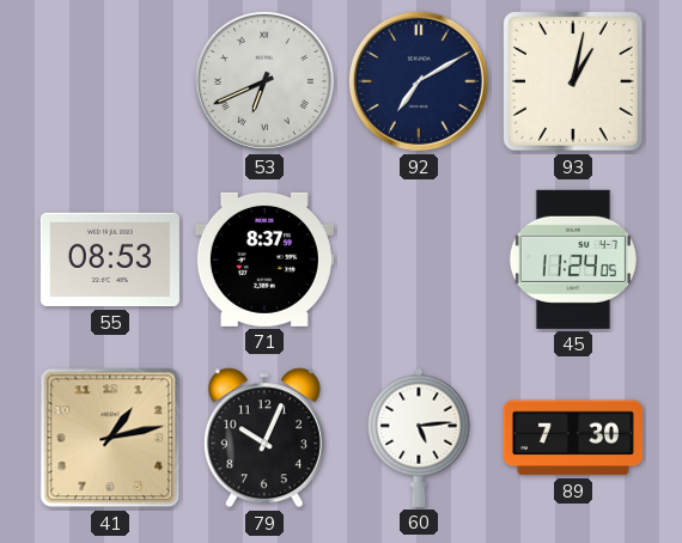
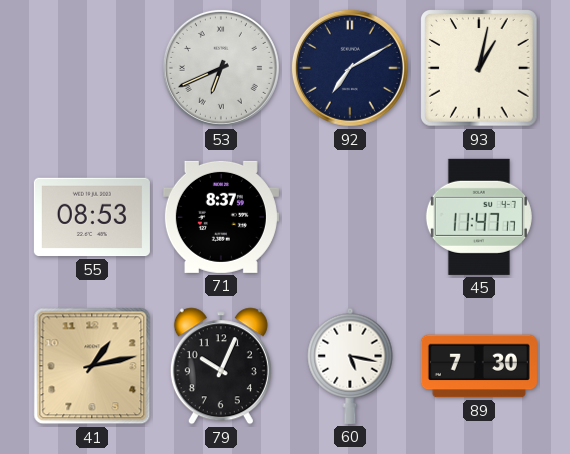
45: 11:24 -> 11:47 (479, 217)
60: 5:14 -> 5:17 (350, 366)
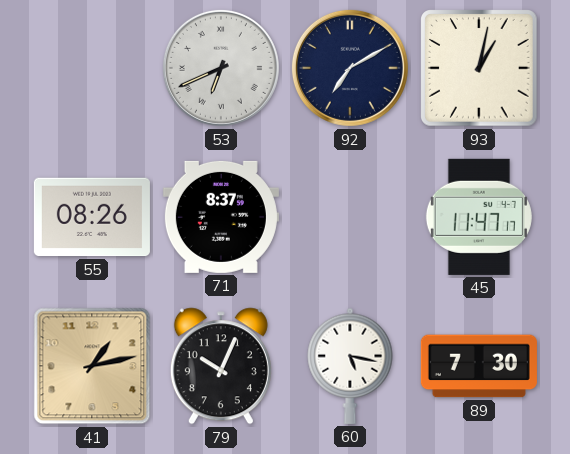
55: 08:53 -> 08:26 (92, 217)
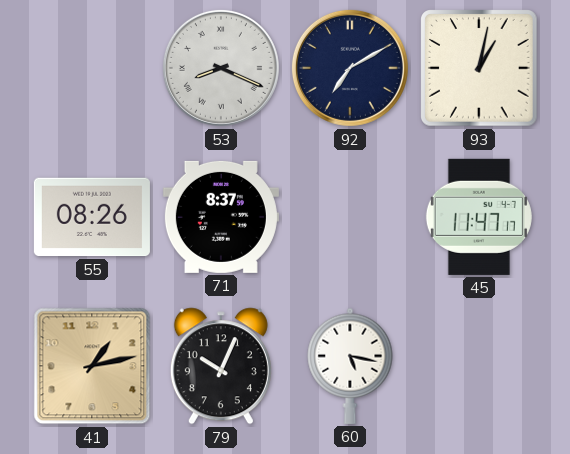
53: 6:41 -> 8:19 (221, 68)
89: 7:30 -> none (479, 366)
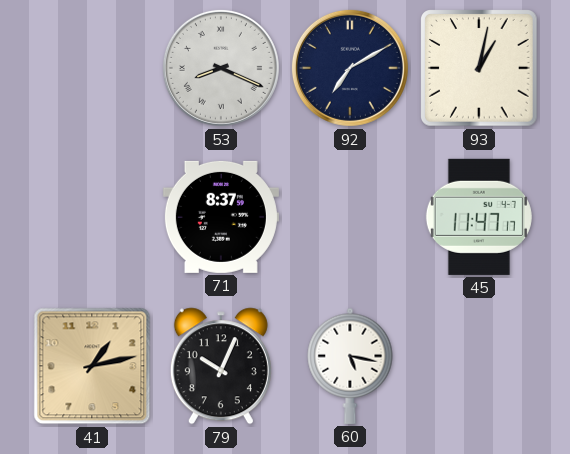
55: 08:26 -> none (92, 217)
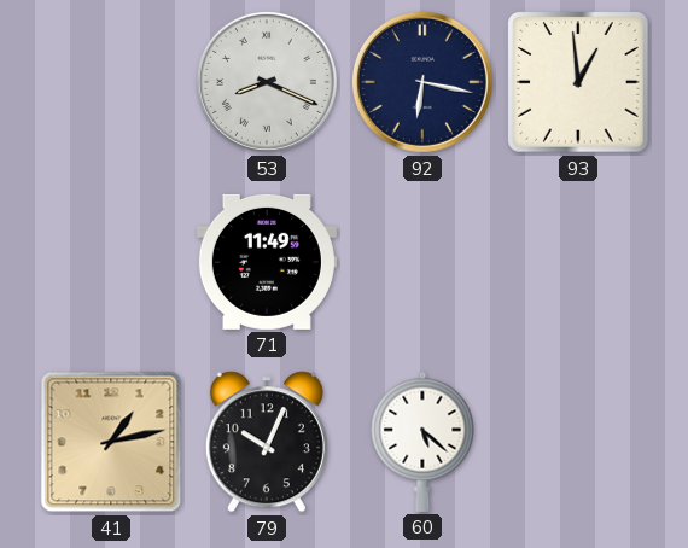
92: 7:10 -> 6:17 (422, 82)
93: 1:02 -> 12:59 (579, 83)
71: 8:37 -> 11:49 (267, 262)
45: 11:47 -> none (479, 217)
60: 5:17 -> 5:22 (422, 442)
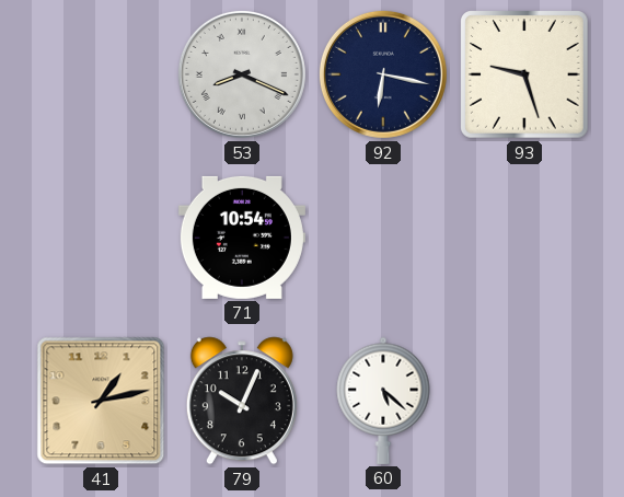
93: 12:59 -> 9:27 (525, 76)
71: 11:49 -> 10:54 (242, 238)
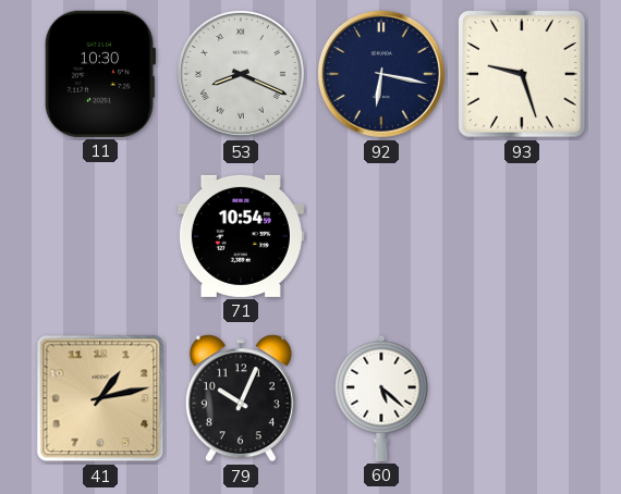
11: none -> 10:30 (99, 74)
